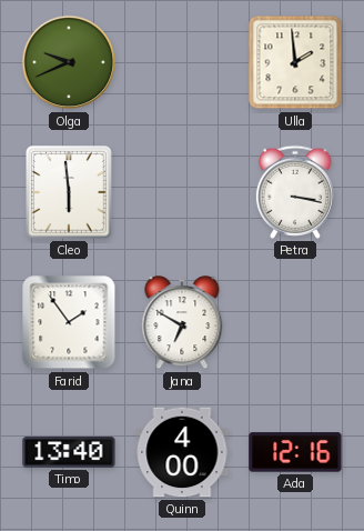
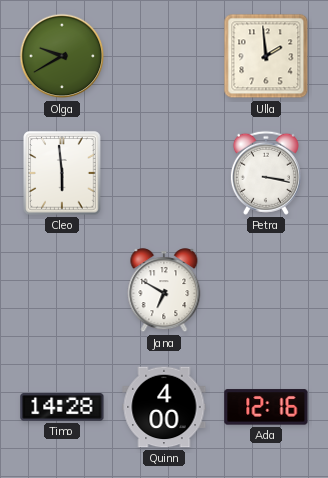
Olga: 9:41 -> 9:40 (62, 56)
Farid: 1:54 -> none (69, 322)
Timo: 13:40 -> 14:28 (62, 407)
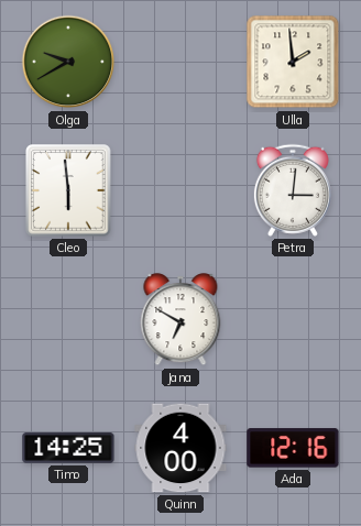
Petra: 3:17 -> 3:01 (293, 190)
Timo: 14:28 -> 14:25 (68, 448)
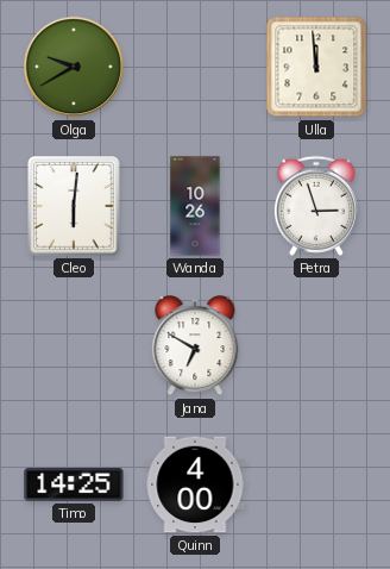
Ulla: 1:59 -> 11:59 (316, 67)
Cleo: 5:59 -> 6:01 (74, 206)
Wanda: none -> 10:26 (195, 206)
Petra: 3:01 -> 2:57 (316, 206)
Ada: 12:16 -> none (293, 448)
